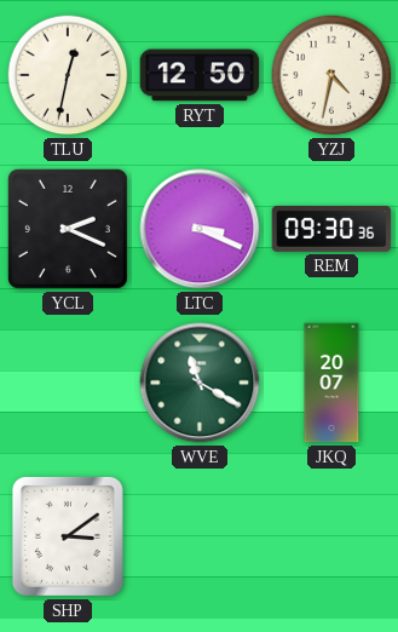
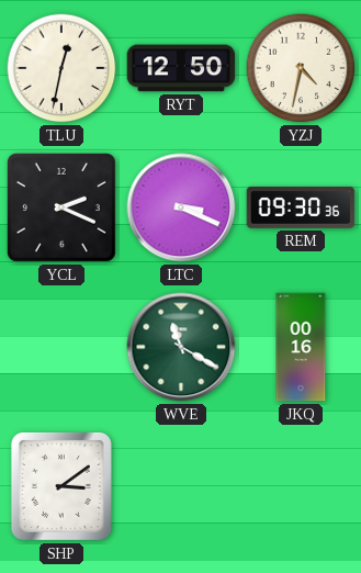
JKQ: 20:07 -> 00:16 (301, 347)
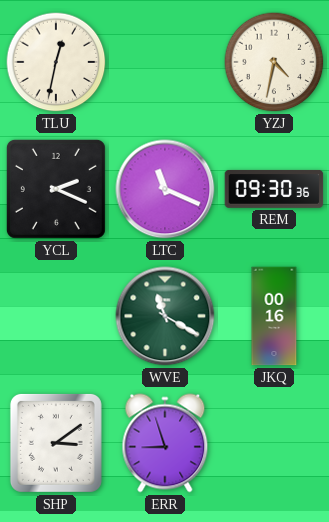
RYT: 12:50 -> none (181, 68)
LTC: 3:19 -> 11:19 (165, 189)
ERR: none -> 8:57 (165, 443)
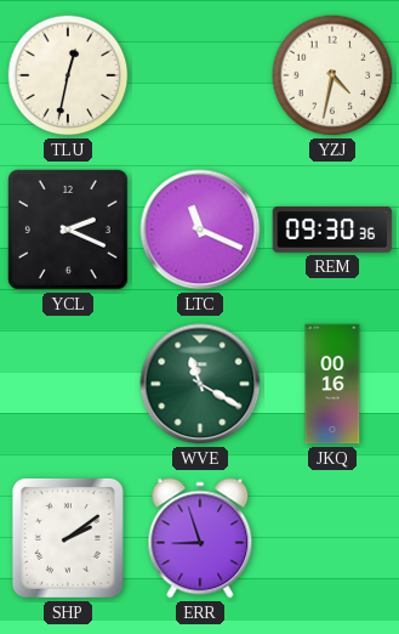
SHP: 3:09 -> 2:09 (68, 538)
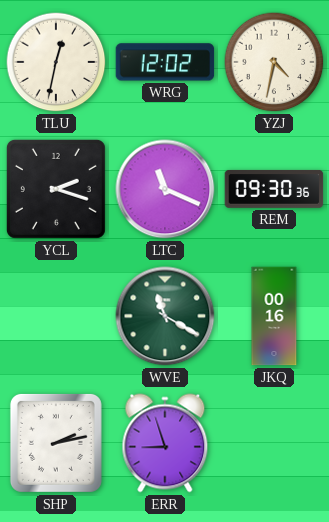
WRG: none -> 12:02 (165, 62)
YCL: 2:19 -> 2:18 (56, 189)
SHP: 2:09 -> 2:13 (56, 443)
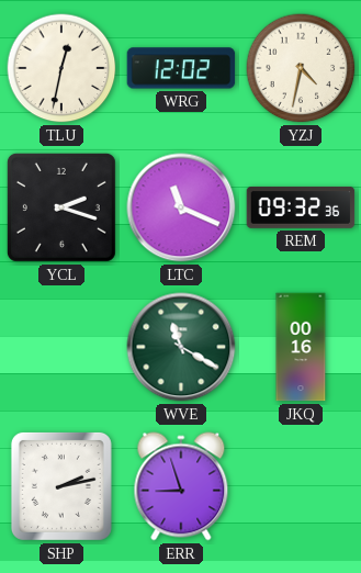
REM: 09:30 -> 09:32 (301, 207)
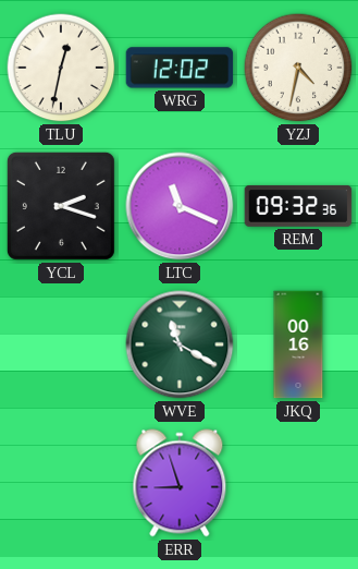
SHP: 2:13 -> none (61, 486)
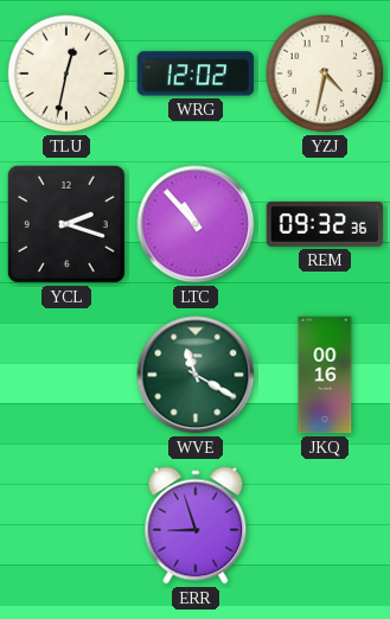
LTC: 11:19 -> 10:53 (196, 224)
